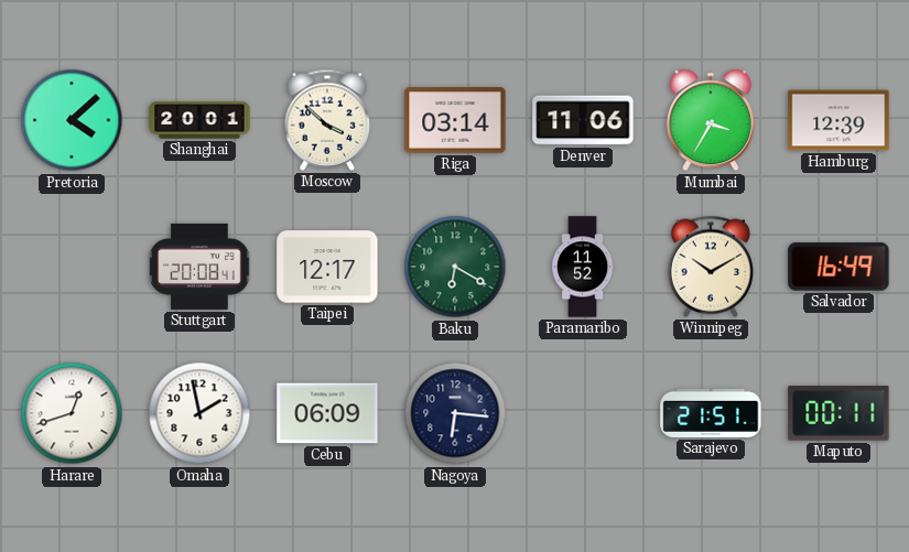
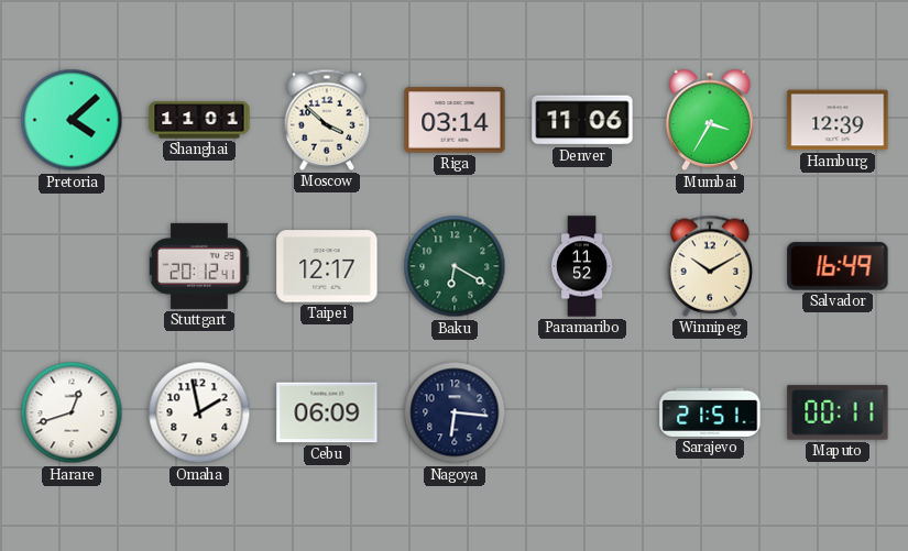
Shanghai: 20:01 -> 11:01 (199, 120)
Stuttgart: 20:08 -> 20:12 (199, 266)
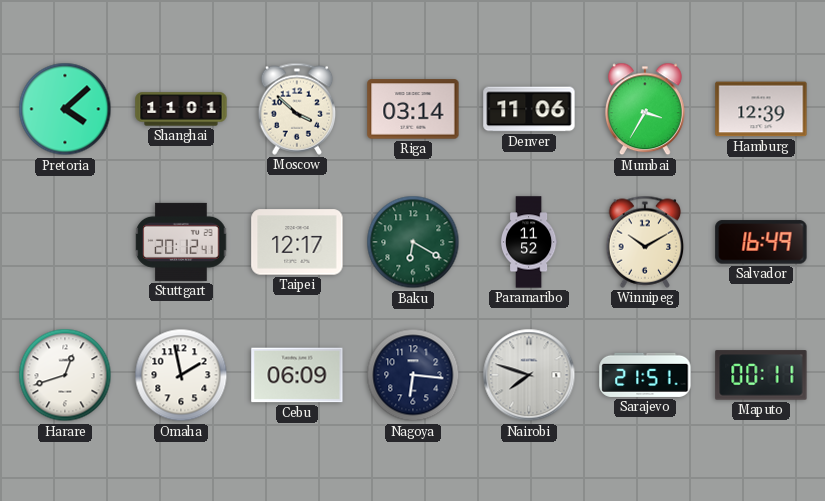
Nairobi: none -> 7:48 (529, 375)
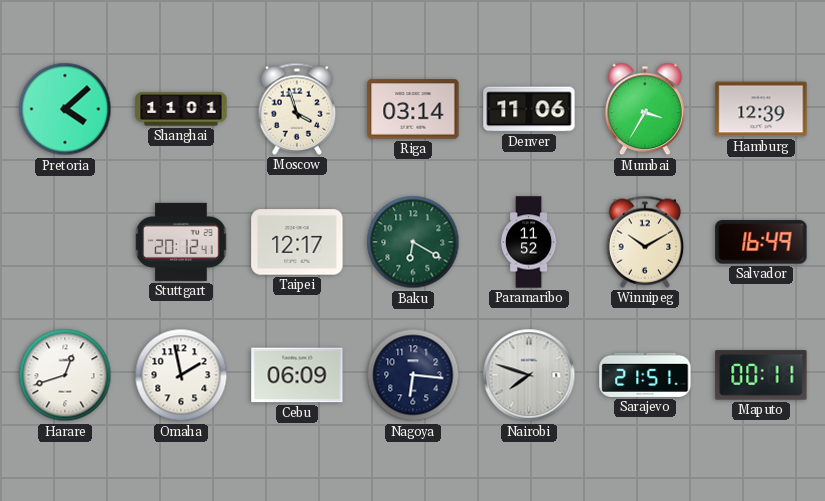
Moscow: 3:52 -> 3:57 (297, 109)
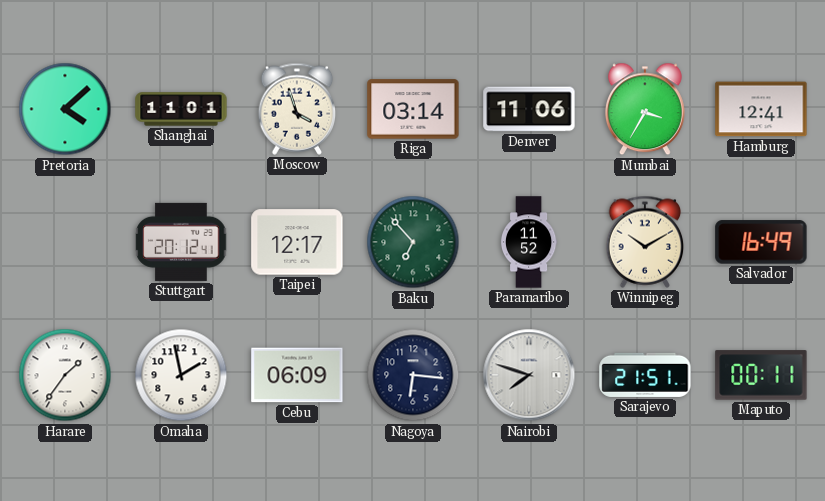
Hamburg: 12:39 -> 12:41 (761, 109)
Baku: 6:20 -> 6:53 (413, 242)
Harare: 12:42 -> 1:36 (65, 375)
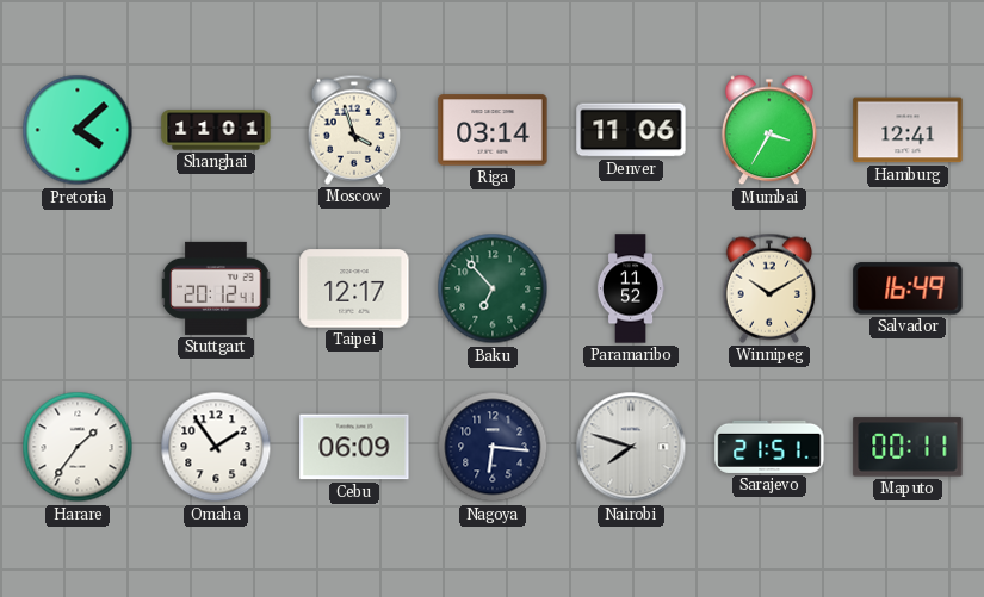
Omaha: 1:58 -> 1:54 (216, 447)
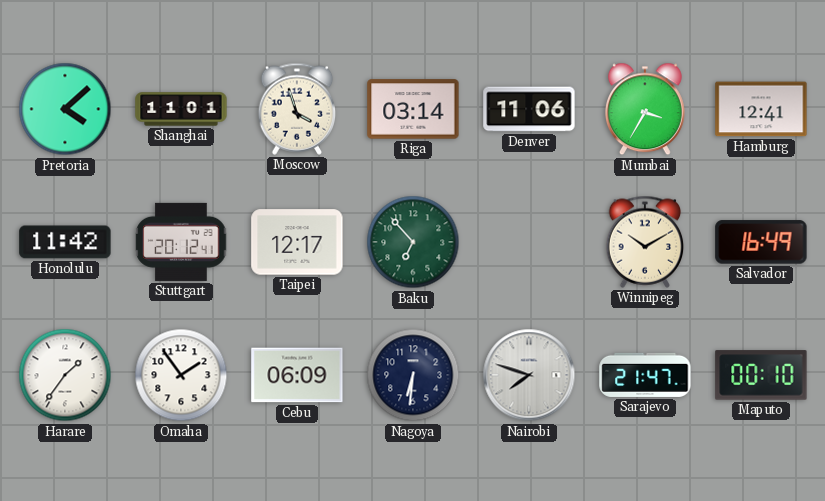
Honolulu: none -> 11:42 (65, 242)
Paramaribo: 11:52 -> none (631, 288)
Nagoya: 6:16 -> 6:31 (413, 375)
Sarajevo: 21:51 -> 21:47 (645, 375)
Maputo: 00:11 -> 00:10 (761, 375)
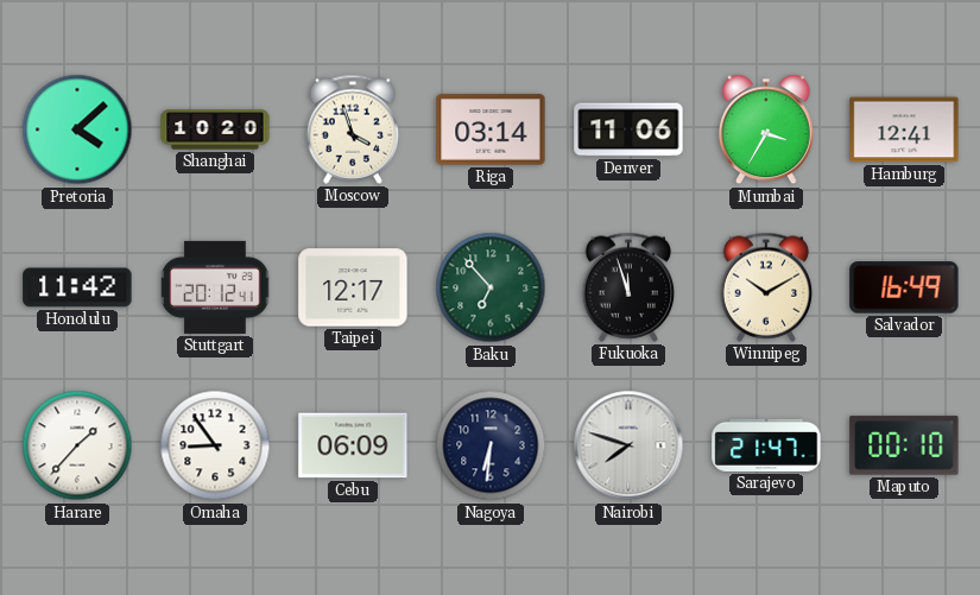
Shanghai: 11:01 -> 10:20 (215, 129)
Fukuoka: none -> 11:57 (628, 287)
Harare: 1:36 -> 1:37 (77, 445)
Omaha: 1:54 -> 8:54 (215, 445)
